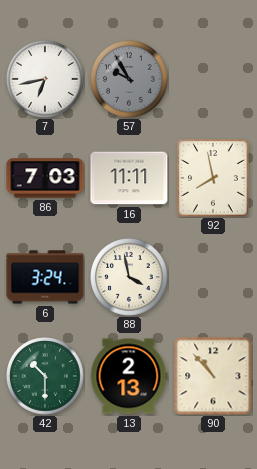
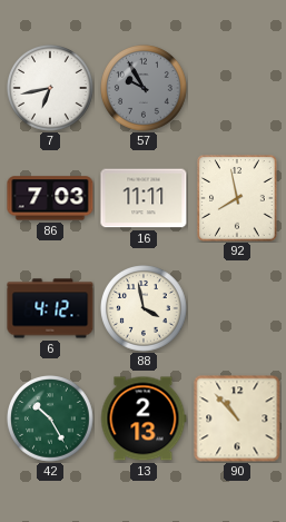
6: 3:24 -> 4:12 (50, 308)
42: 10:30 -> 10:25 (51, 420)
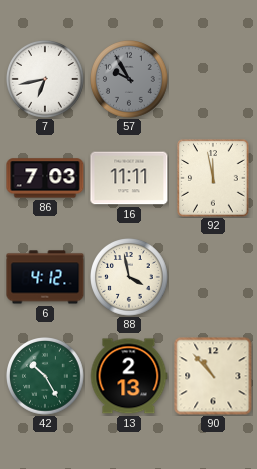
92: 7:58 -> 11:58 (214, 178)
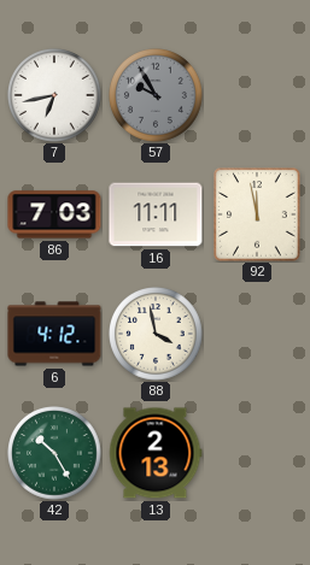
90: 10:53 -> none (213, 376)
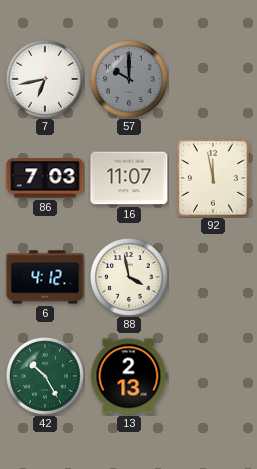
57: 9:55 -> 10:00 (130, 80)
16: 11:11 -> 11:07 (129, 178)
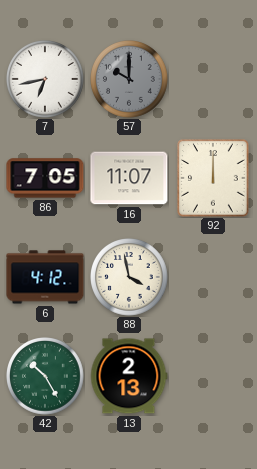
86: 7:03 -> 7:05 (45, 178)
92: 11:58 -> 12:00 (214, 178)
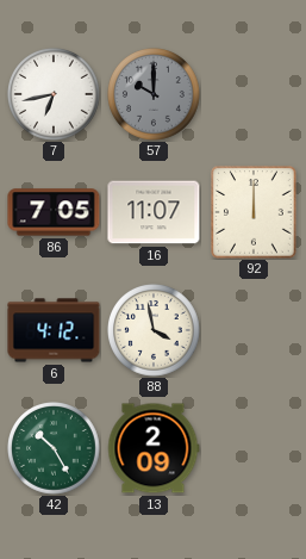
13: 2:13 -> 2:09 (154, 448)
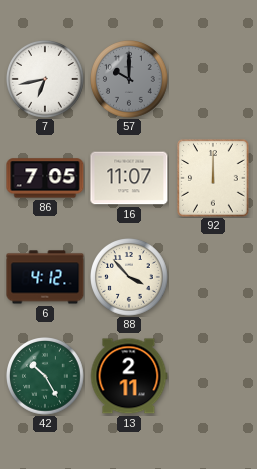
88: 3:58 -> 3:53 (130, 278)
13: 2:09 -> 2:11 (129, 376)
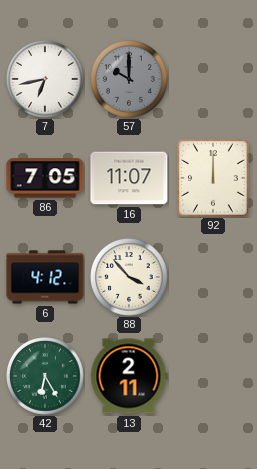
42: 10:25 -> 6:25 (46, 377)
